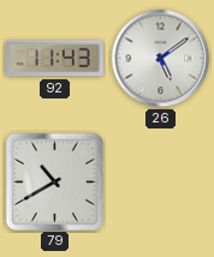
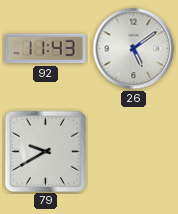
79: 10:40 -> 9:40 (45, 151)
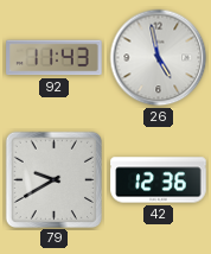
26: 5:09 -> 4:58 (159, 58)
42: none -> 12:36 (159, 180)
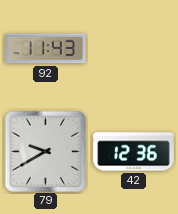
26: 4:58 -> none (159, 58)
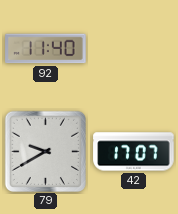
92: 11:43 -> 11:40 (46, 49)
42: 12:36 -> 17:07 (134, 152)
